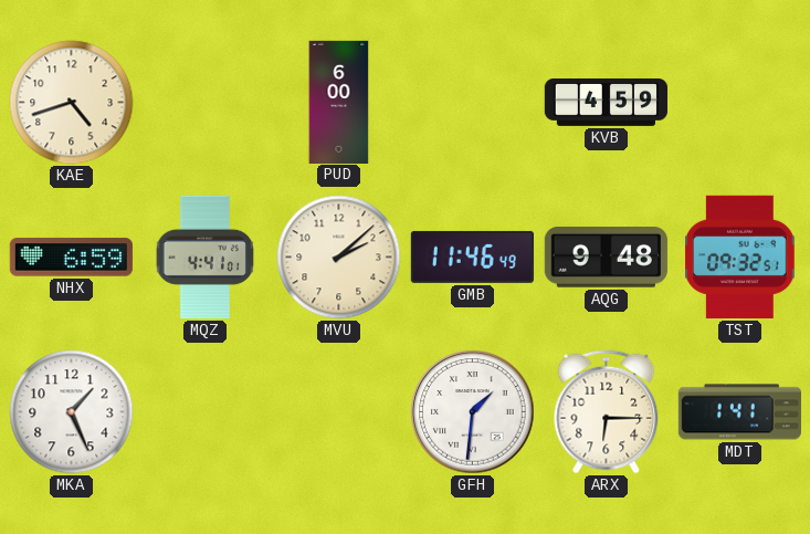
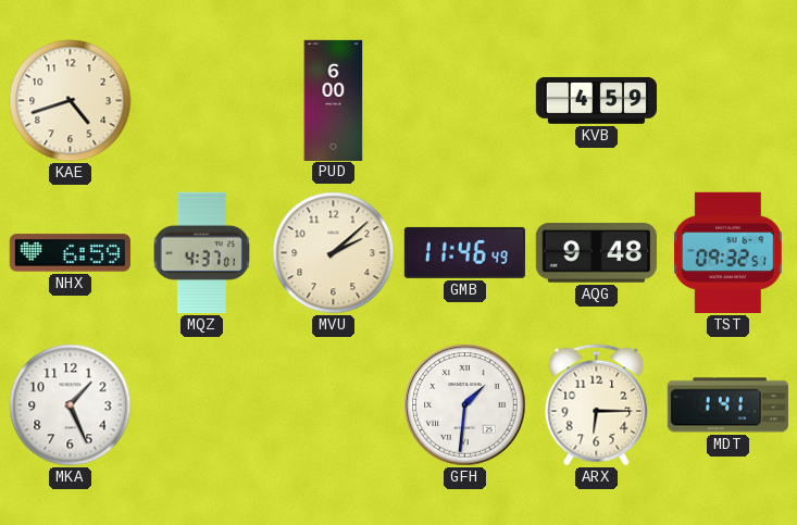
MQZ: 4:41 -> 4:37 (202, 252)
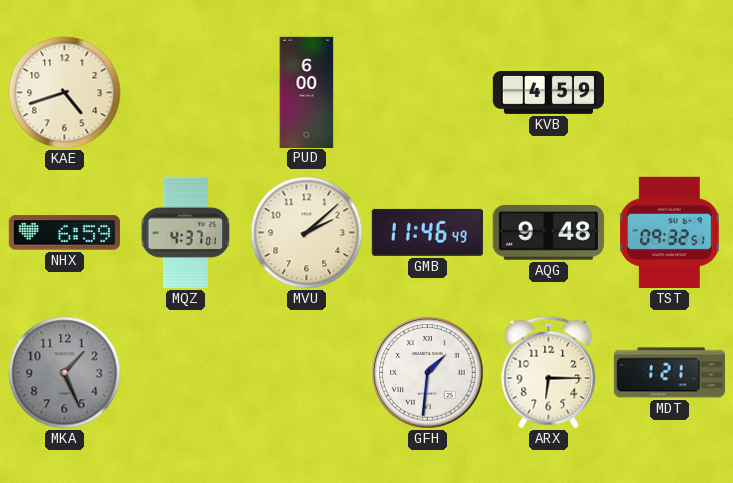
MKA dial: white -> grey (65, 373)
MDT: 1:41 -> 1:21 (669, 373)
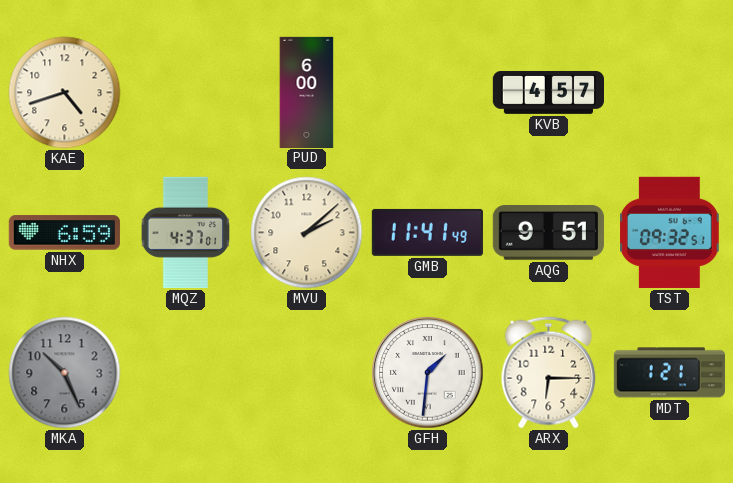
KVB: 4:59 -> 4:57 (548, 92)
GMB: 11:46 -> 11:41 (427, 232)
AQG: 9:48 -> 9:51 (548, 233)
MKA: 1:26 -> 10:26 (65, 373)
